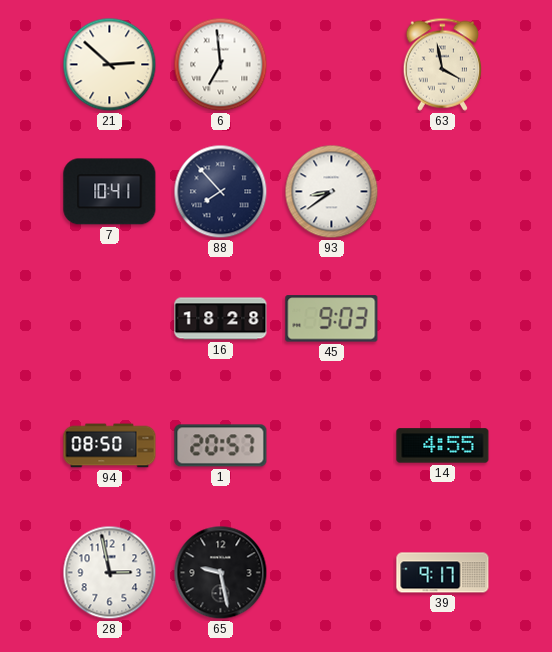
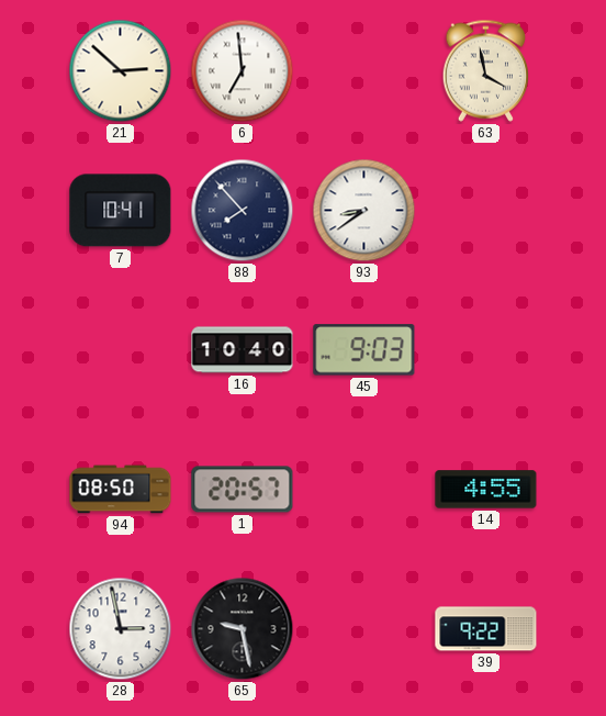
16: 18:28 -> 10:40 (243, 350)
39: 9:17 -> 9:22 (486, 629)
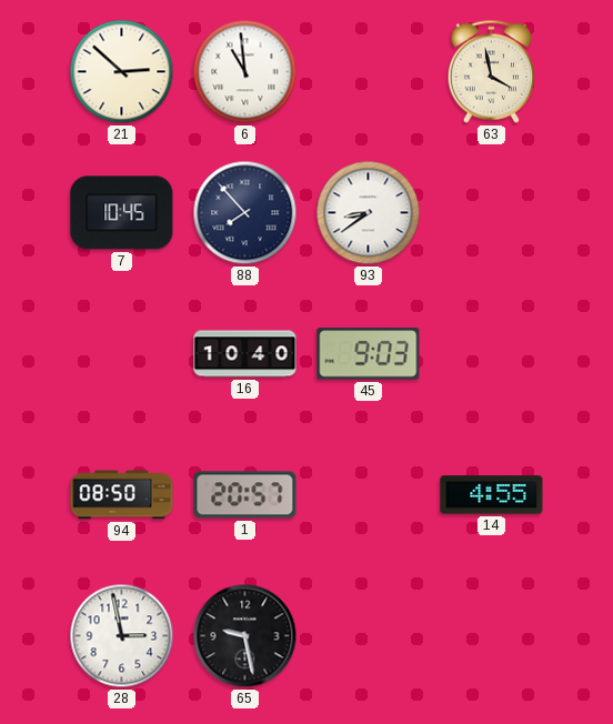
6: 6:59 -> 10:59 (245, 72)
7: 10:41 -> 10:45 (122, 213)
39: 9:22 -> none (486, 629)
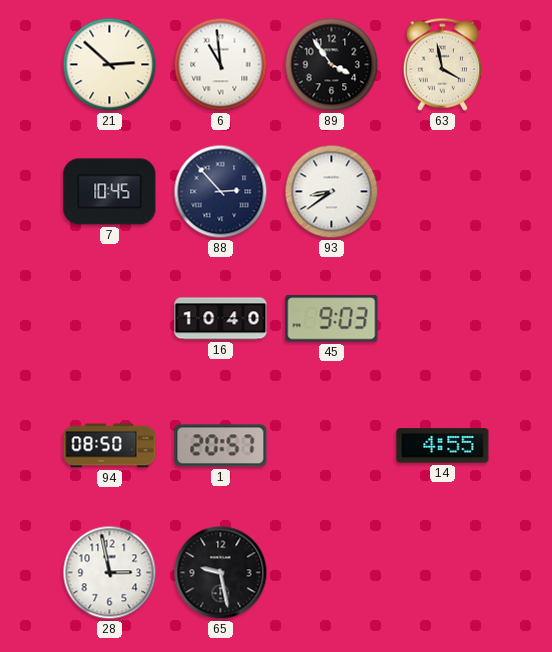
89: none -> 3:54 (332, 65)
88: 7:53 -> 2:53 (221, 192)
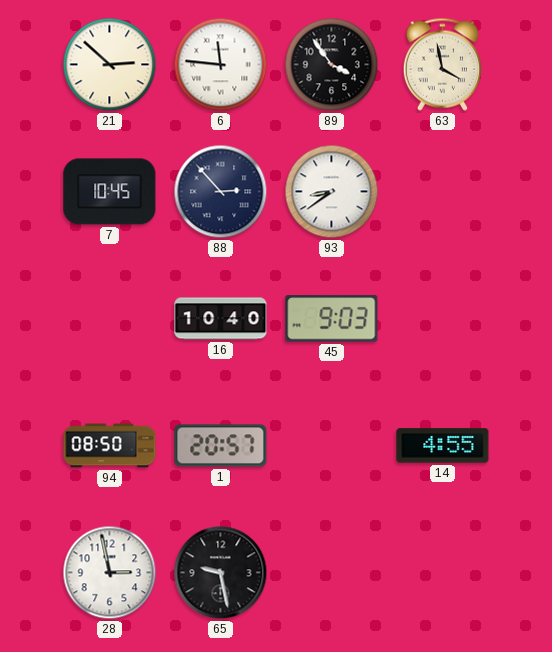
6: 10:59 -> 11:46 (221, 65)
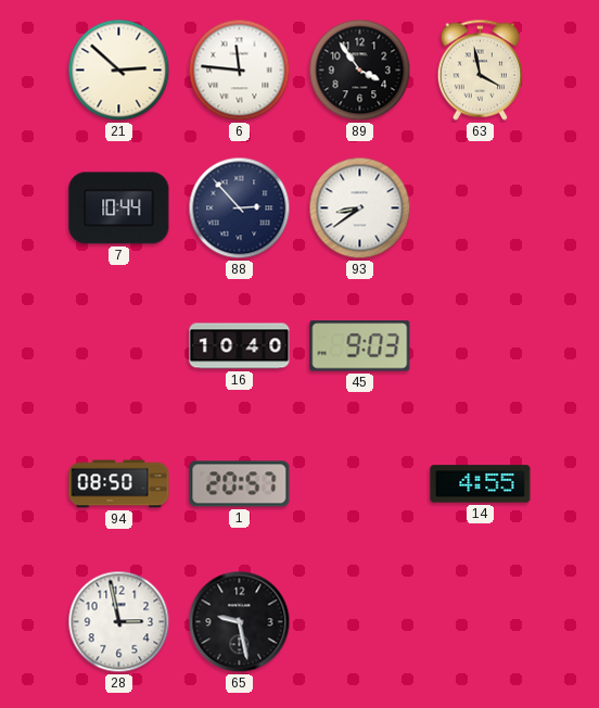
7: 10:45 -> 10:44 (119, 208)
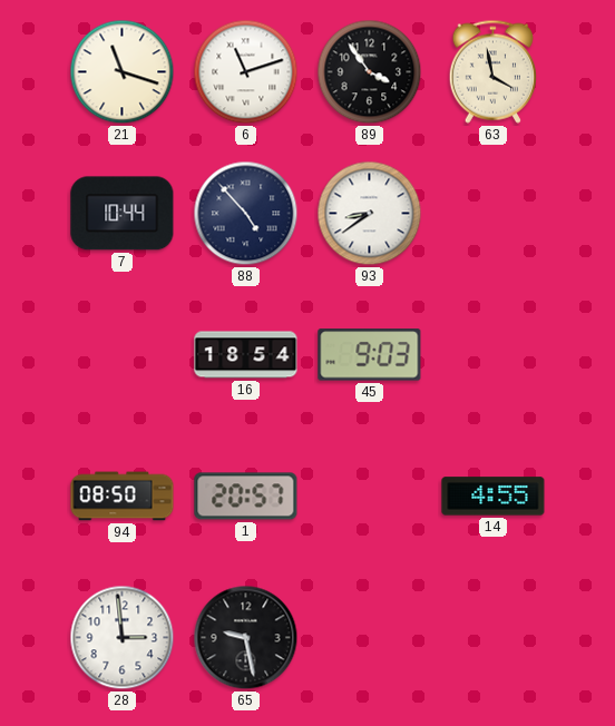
21: 2:52 -> 11:18 (123, 72)
6: 11:46 -> 11:12 (246, 72)
88: 2:53 -> 4:53 (246, 214)
16: 10:40 -> 18:54 (246, 355)
28: 2:58 -> 2:59 (123, 638)
